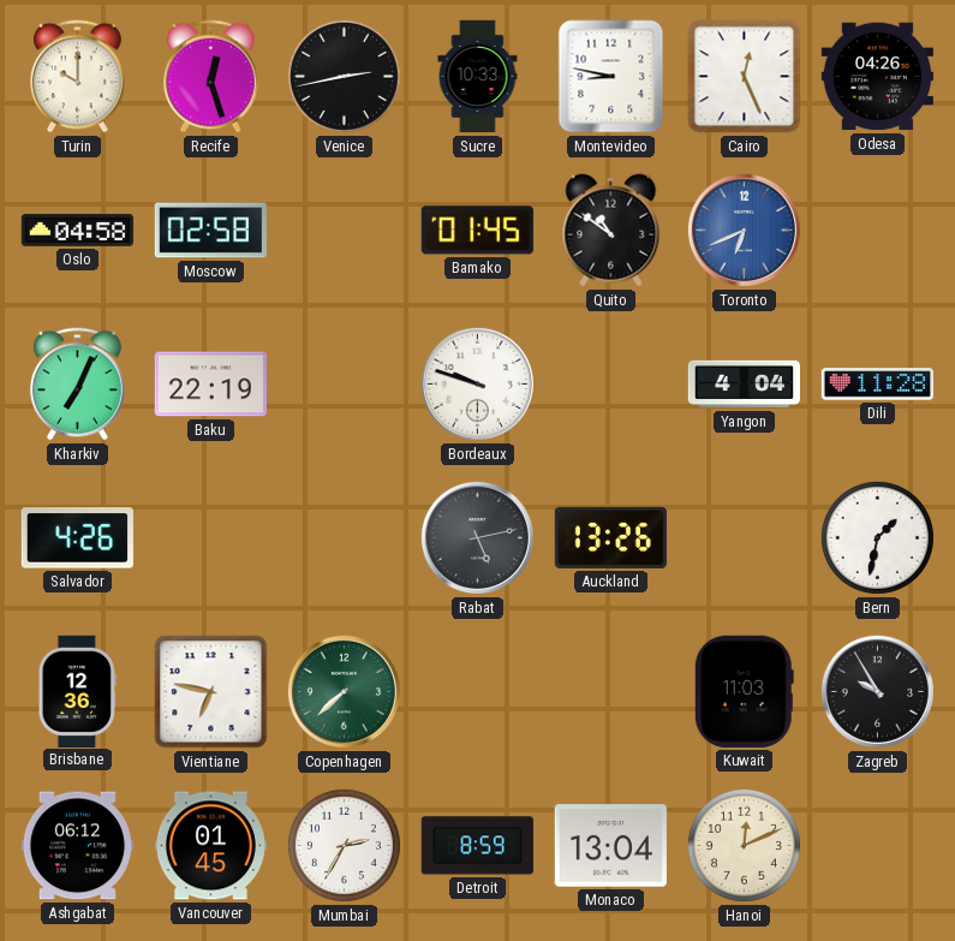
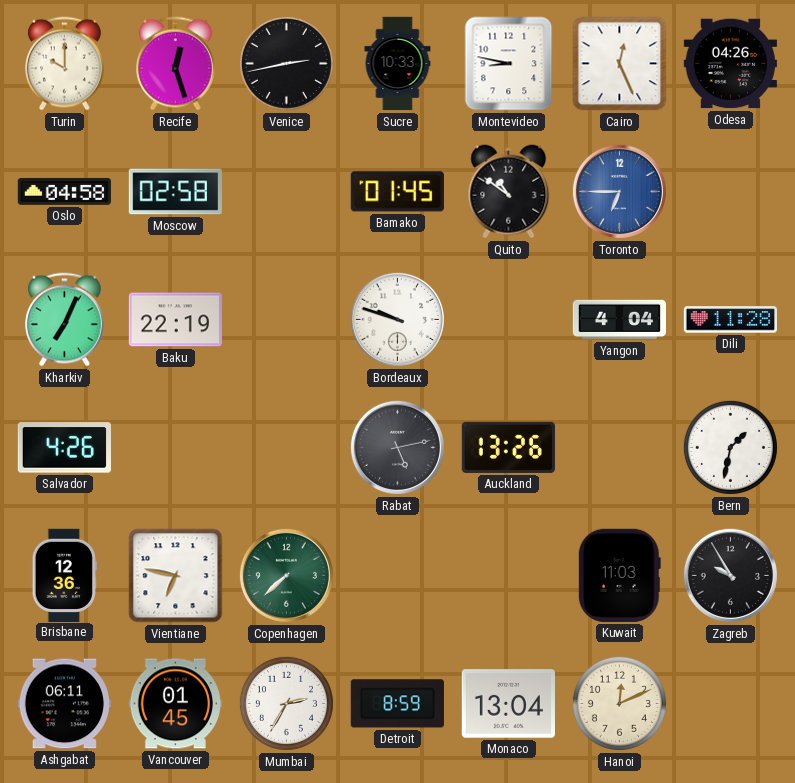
Toronto: 6:41 -> 6:45 (619, 191)
Ashgabat: 06:12 -> 06:11 (64, 704)
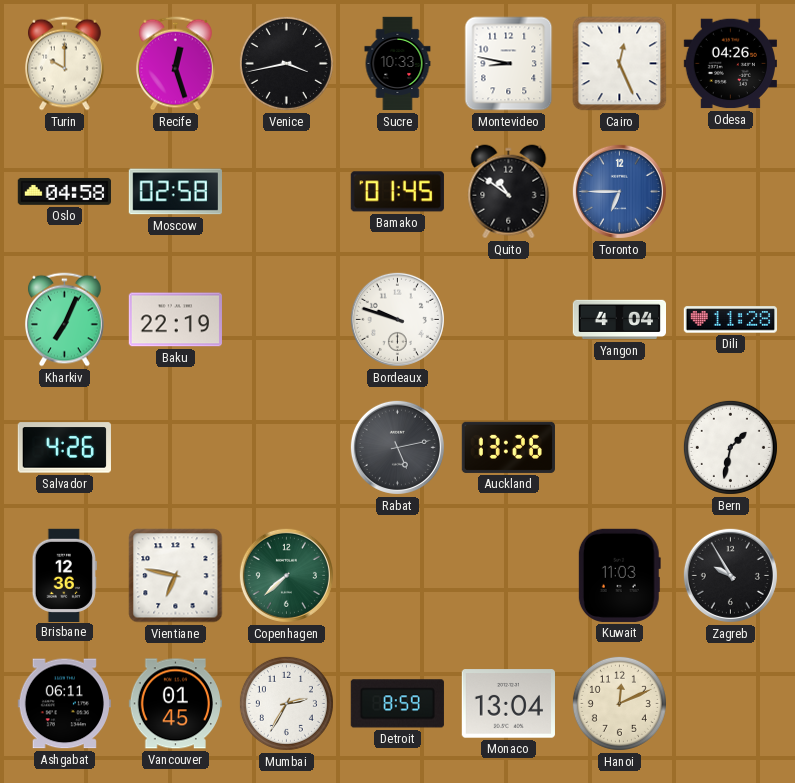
Venice: 2:43 -> 3:43 (286, 63)
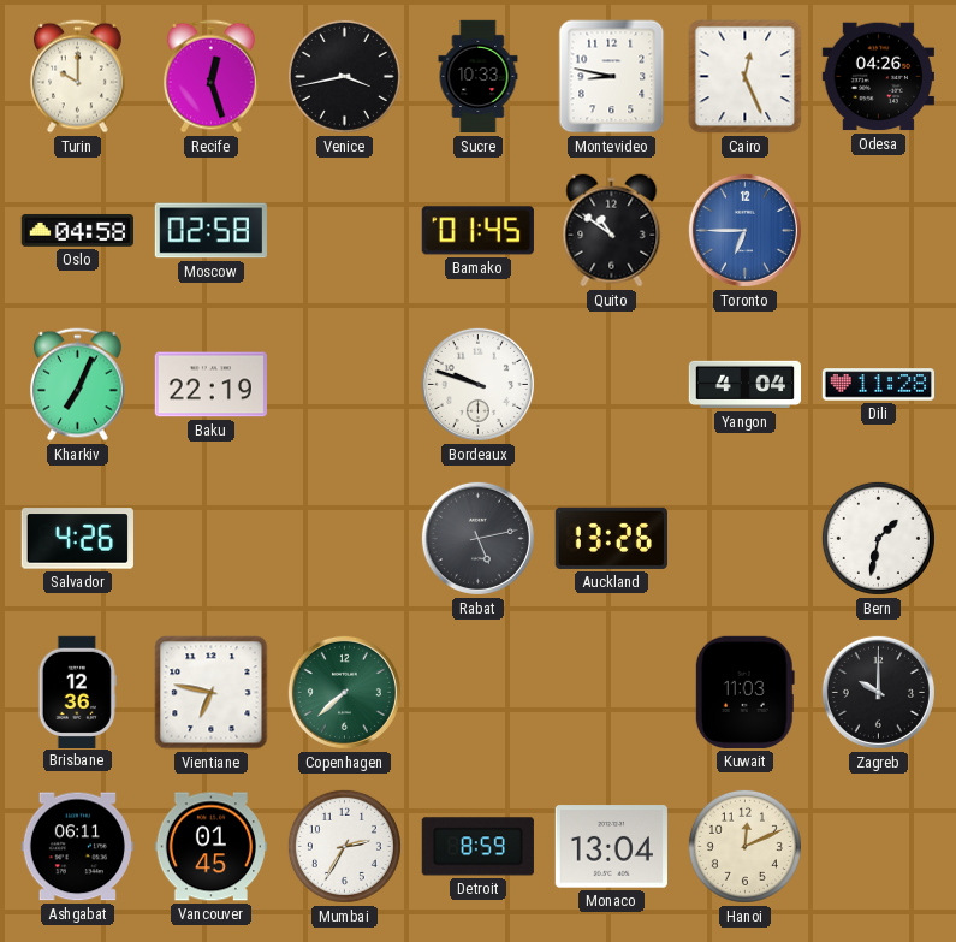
Zagreb: 9:55 -> 10:00 (878, 692)
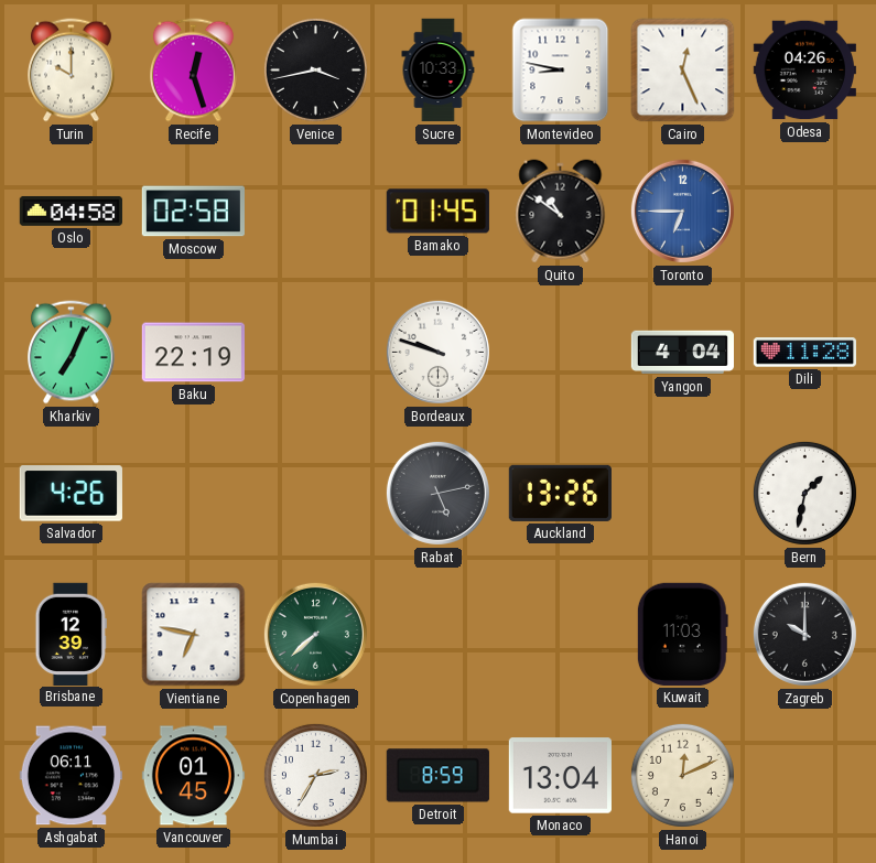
Brisbane: 12:36 -> 12:39 (71, 634)
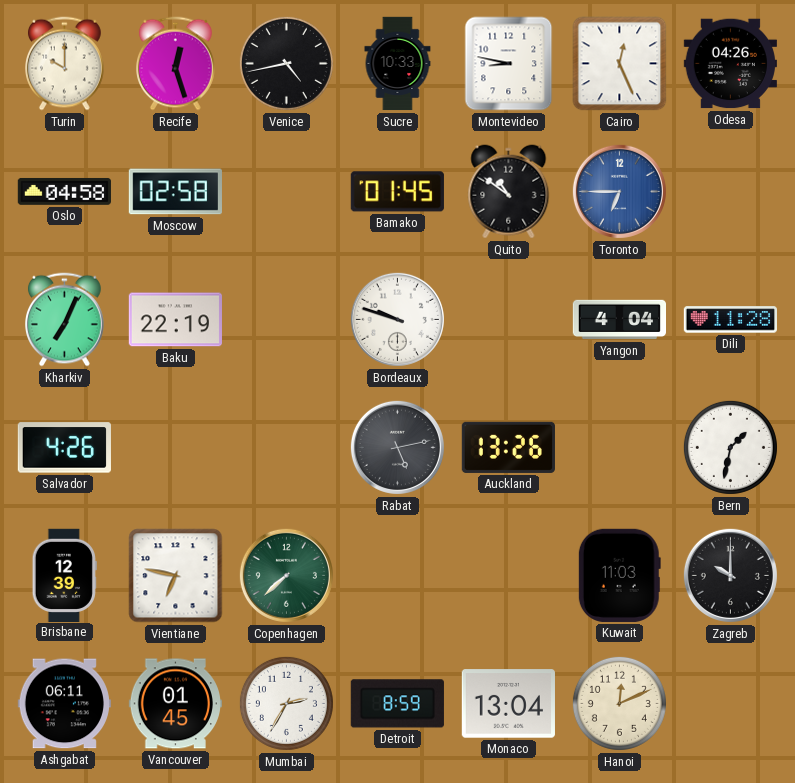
Venice: 3:43 -> 4:43 (286, 63)
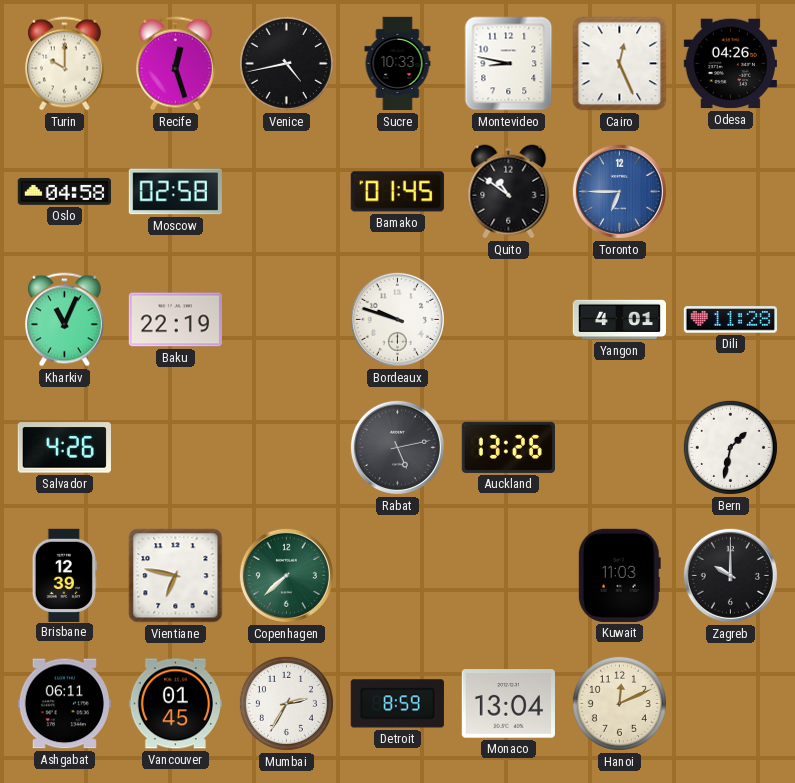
Kharkiv: 7:04 -> 11:04 (65, 320)
Yangon: 4:04 -> 4:01 (620, 320)
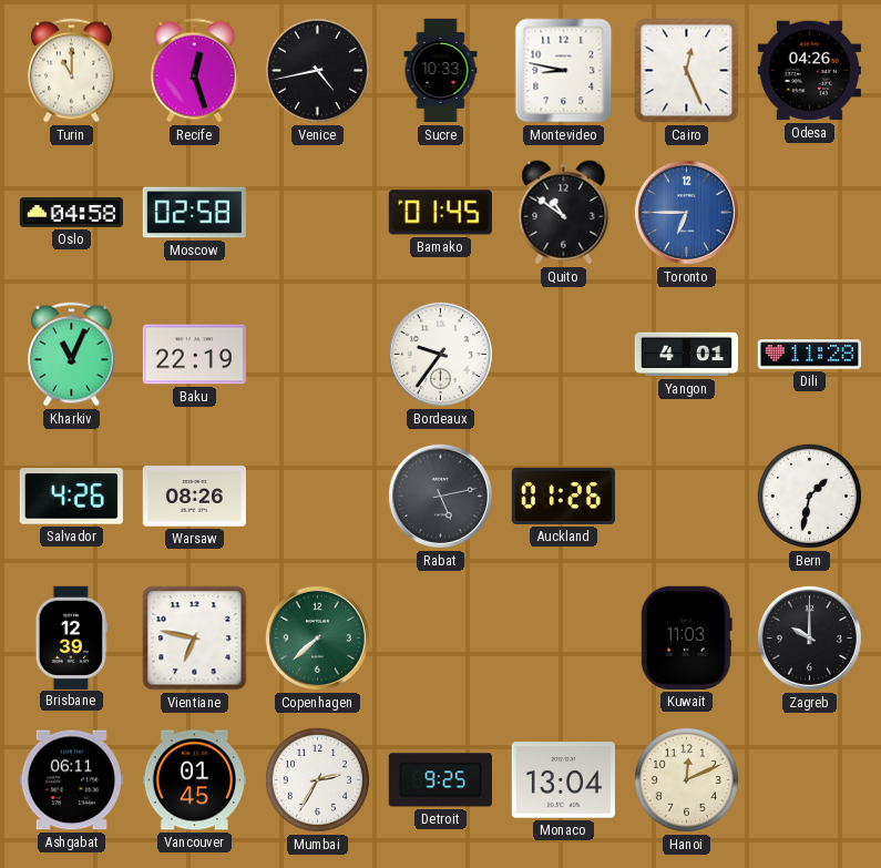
Turin: 10:00 -> 11:00 (72, 71)
Bordeaux: 9:48 -> 9:36 (440, 354)
Warsaw: none -> 08:26 (194, 497)
Auckland: 13:26 -> 01:26 (563, 496)
Detroit: 8:59 -> 9:25 (440, 780)
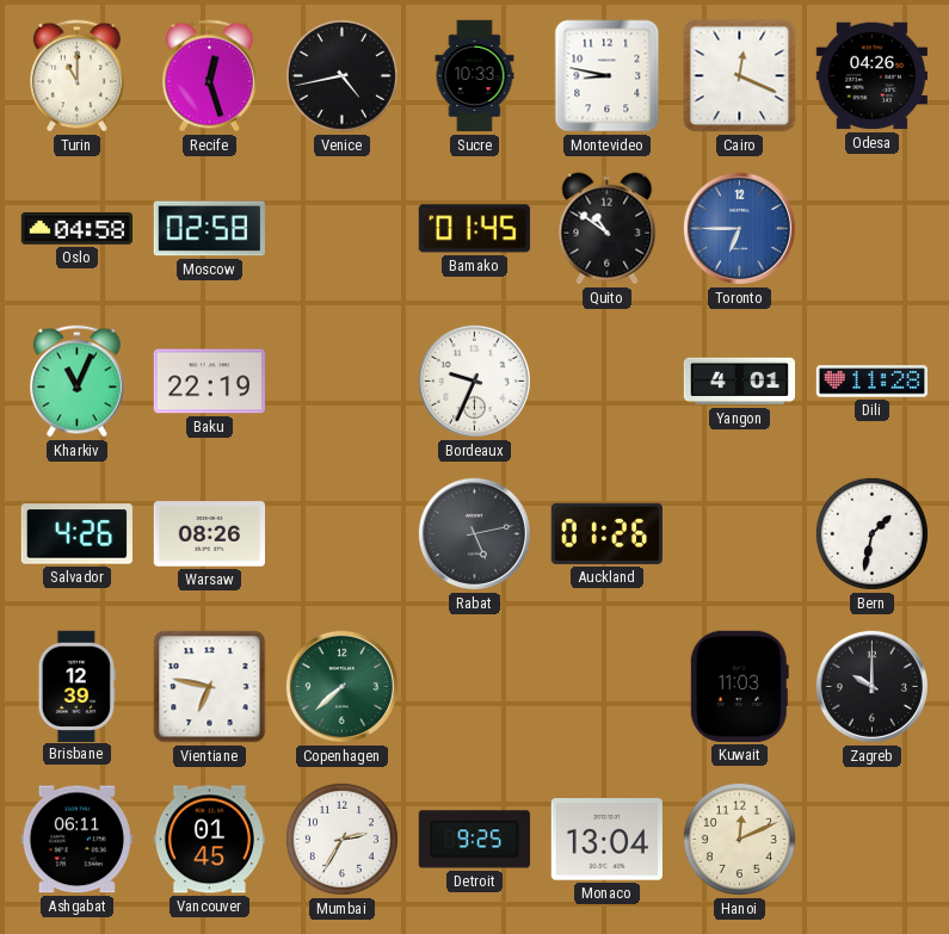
Cairo: 12:26 -> 12:19 (740, 76)
Bordeaux: 9:36 -> 9:34 (474, 381)
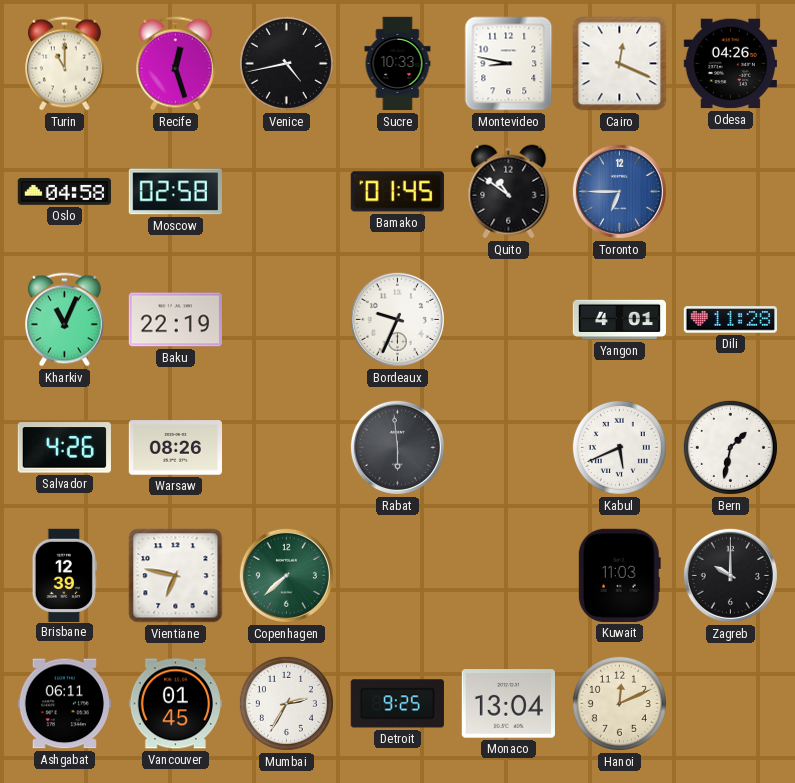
Rabat: 5:13 -> 5:59 (397, 447)
Auckland: 01:26 -> none (606, 533)
Kabul: none -> 5:41 (619, 447)
